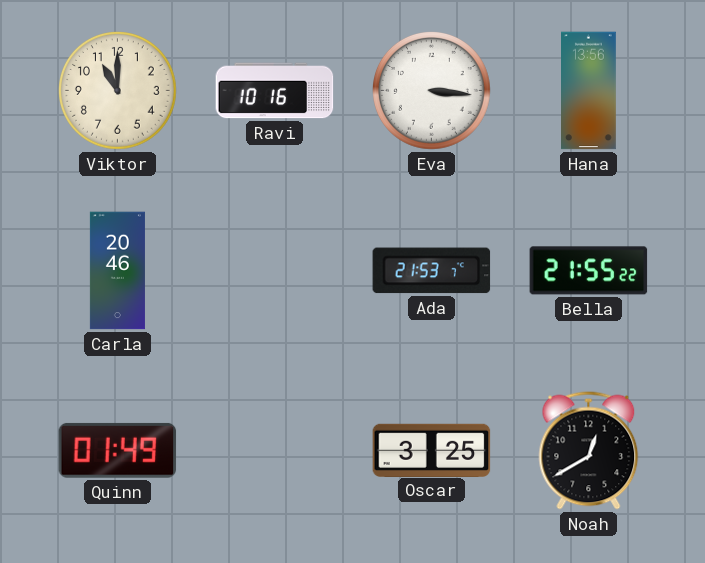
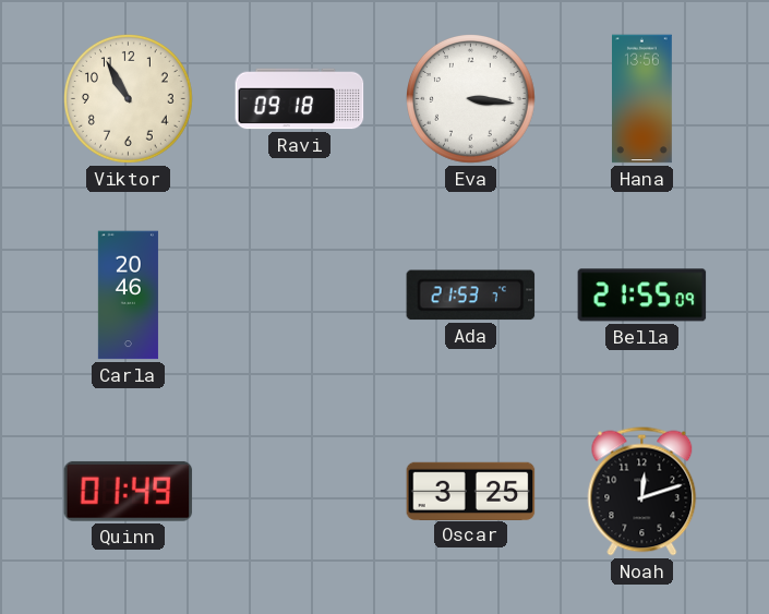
Viktor: 11:00 -> 10:55 (129, 99)
Ravi: 10:16 -> 09:18 (300, 99)
Bella: 21:55:22 -> 21:55:09 (642, 296)
Noah: 12:40 -> 12:12 (642, 492)
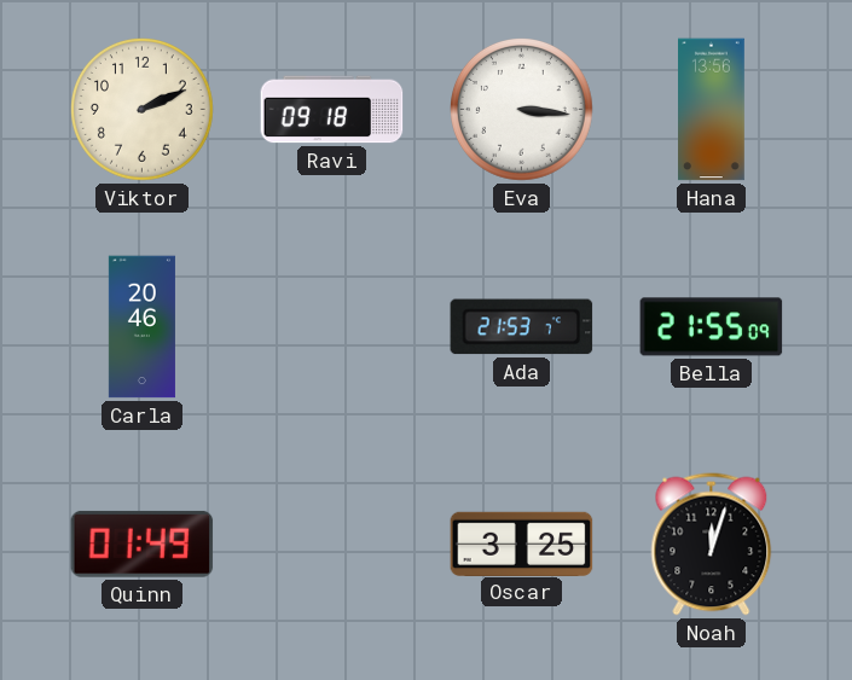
Viktor: 10:55 -> 2:11 (143, 110)
Noah: 12:12 -> 12:03 (712, 545)
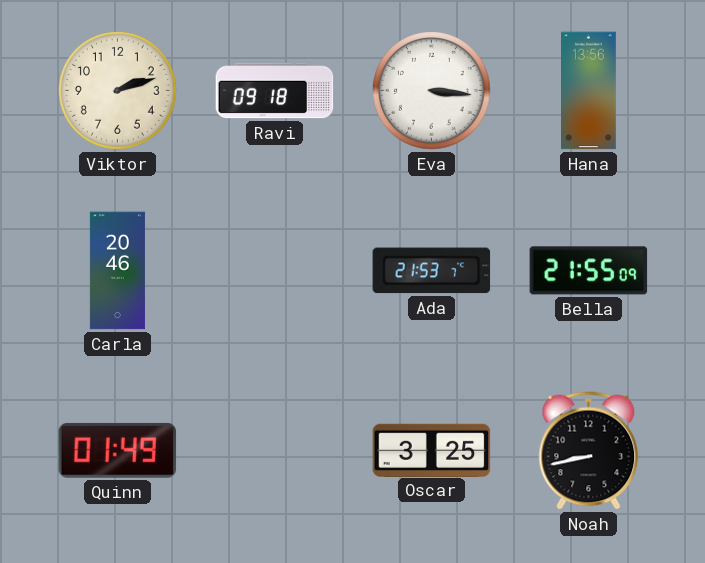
Viktor: 2:11 -> 2:12 (118, 91)
Noah: 12:03 -> 8:43 (589, 451)
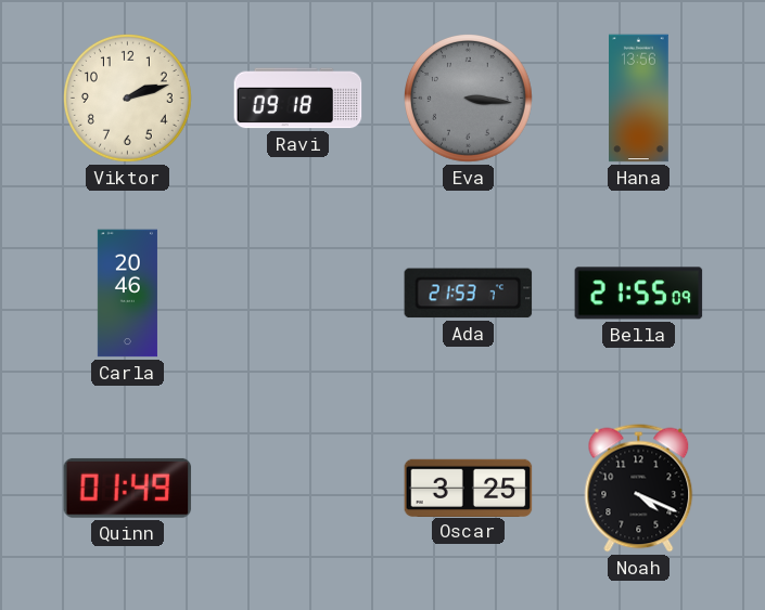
Eva dial: white -> grey (469, 99)
Noah: 8:43 -> 4:19 (639, 489)
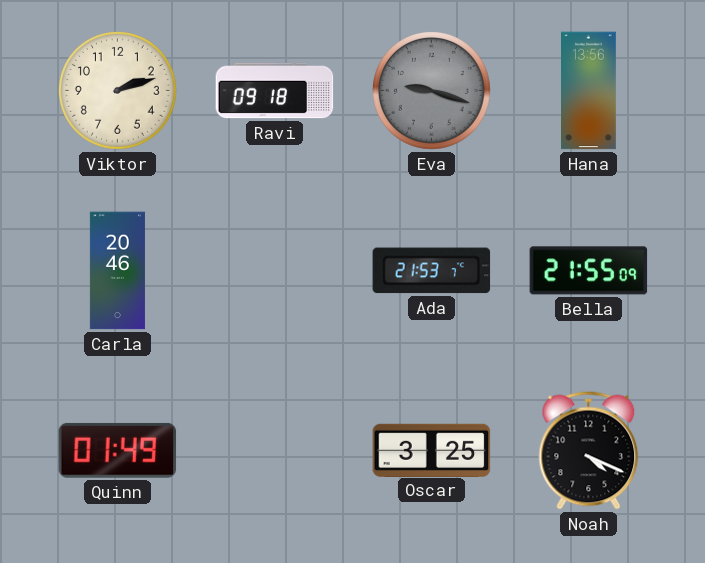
Eva: 3:16 -> 9:18 (432, 91)
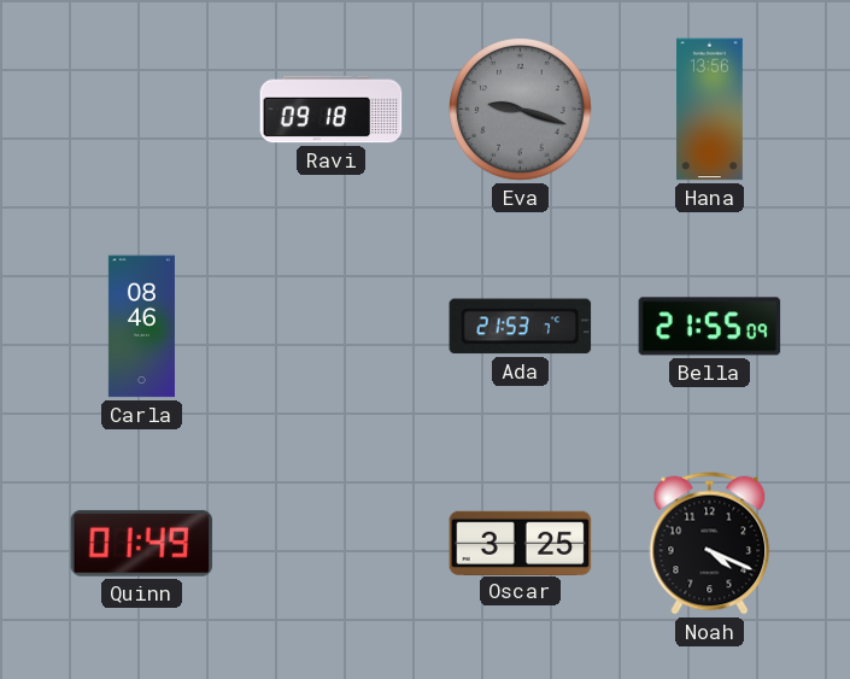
Viktor: 2:12 -> none (118, 91)
Carla: 20:46 -> 08:46 (141, 327)
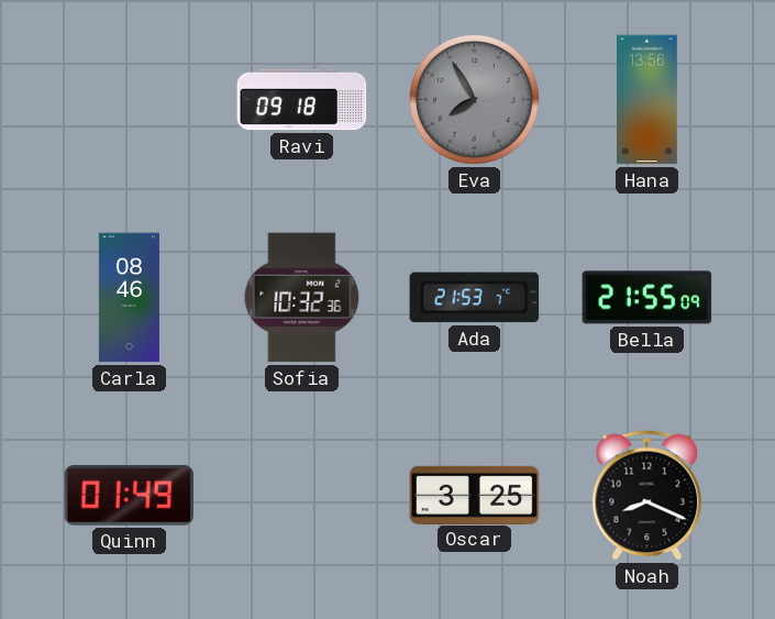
Eva: 9:18 -> 7:55 (475, 100)
Sofia: none -> 10:32 (302, 298)
Noah: 4:19 -> 8:19 (647, 496)
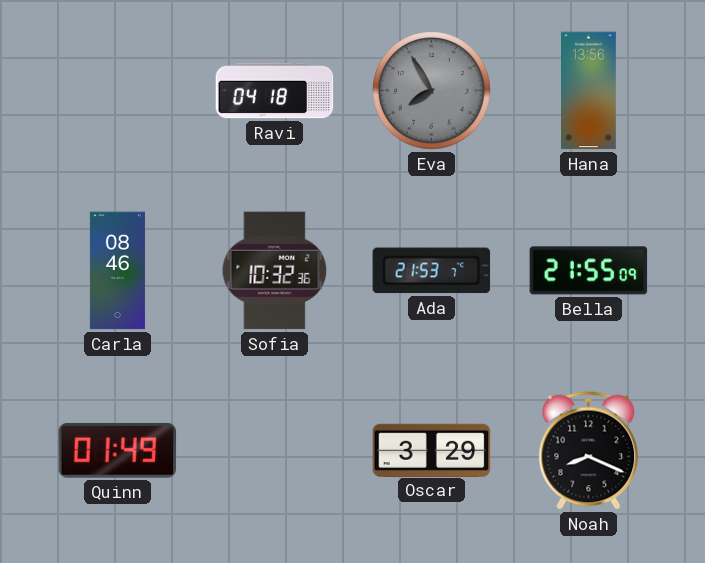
Ravi: 09:18 -> 04:18 (275, 91)
Oscar: 3:25 -> 3:29 (432, 450)
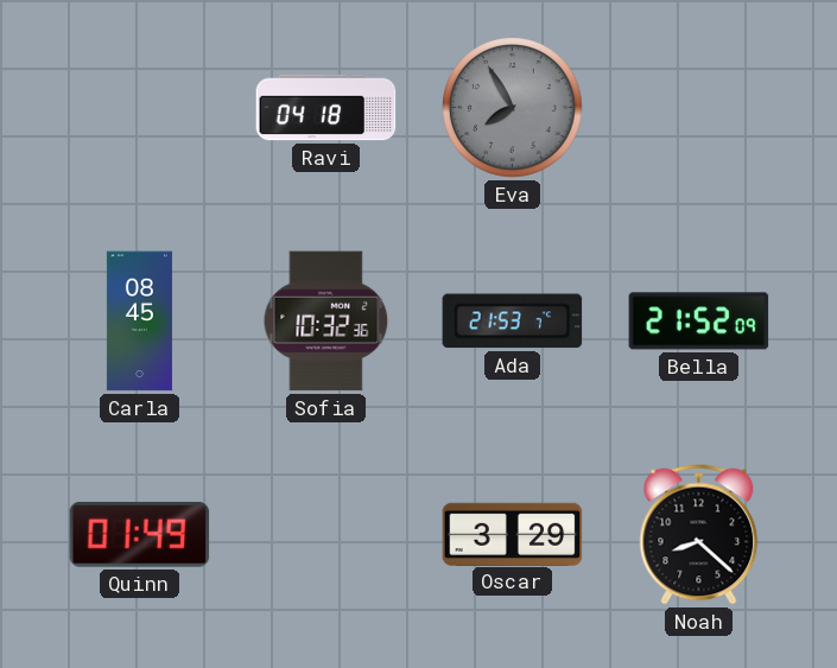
Hana: 13:56 -> none (589, 91)
Carla: 08:46 -> 08:45 (139, 322)
Bella: 21:55 -> 21:52 (699, 322)
Noah: 8:19 -> 8:22 (699, 535)
